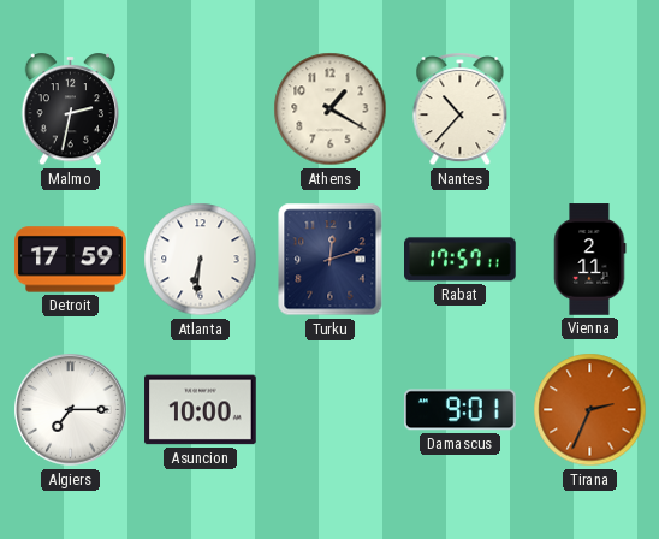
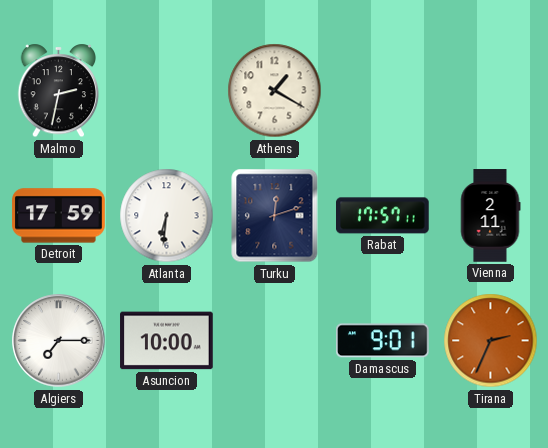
Nantes: 10:37 -> none (461, 109)
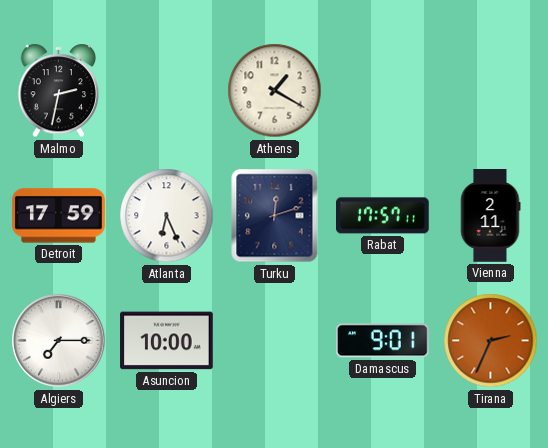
Atlanta: 6:31 -> 6:26 (167, 216)
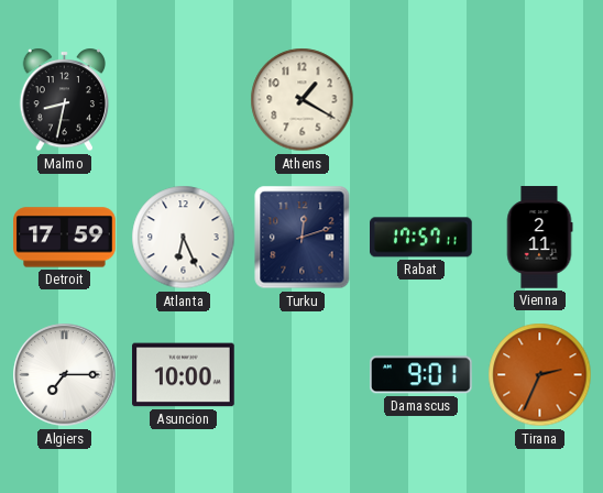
Malmo: 2:32 -> 8:32 (65, 100)
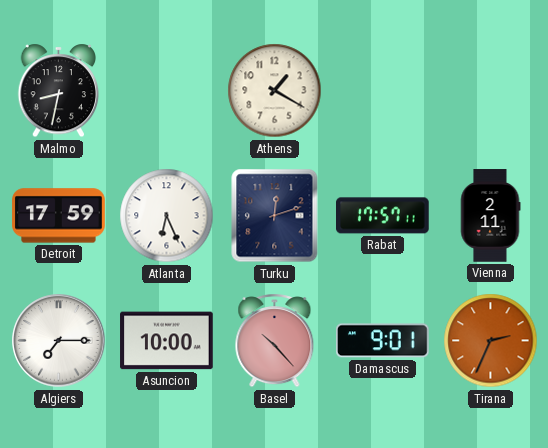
Basel: none -> 10:23 (275, 341)
